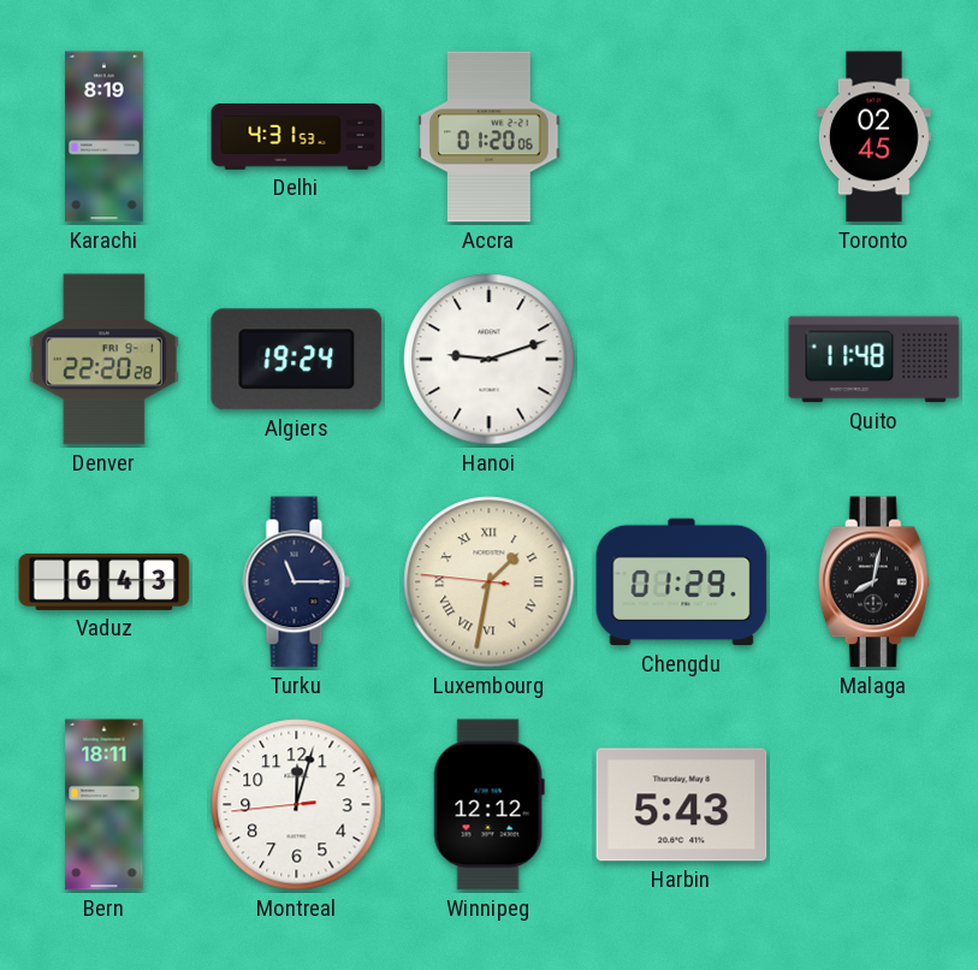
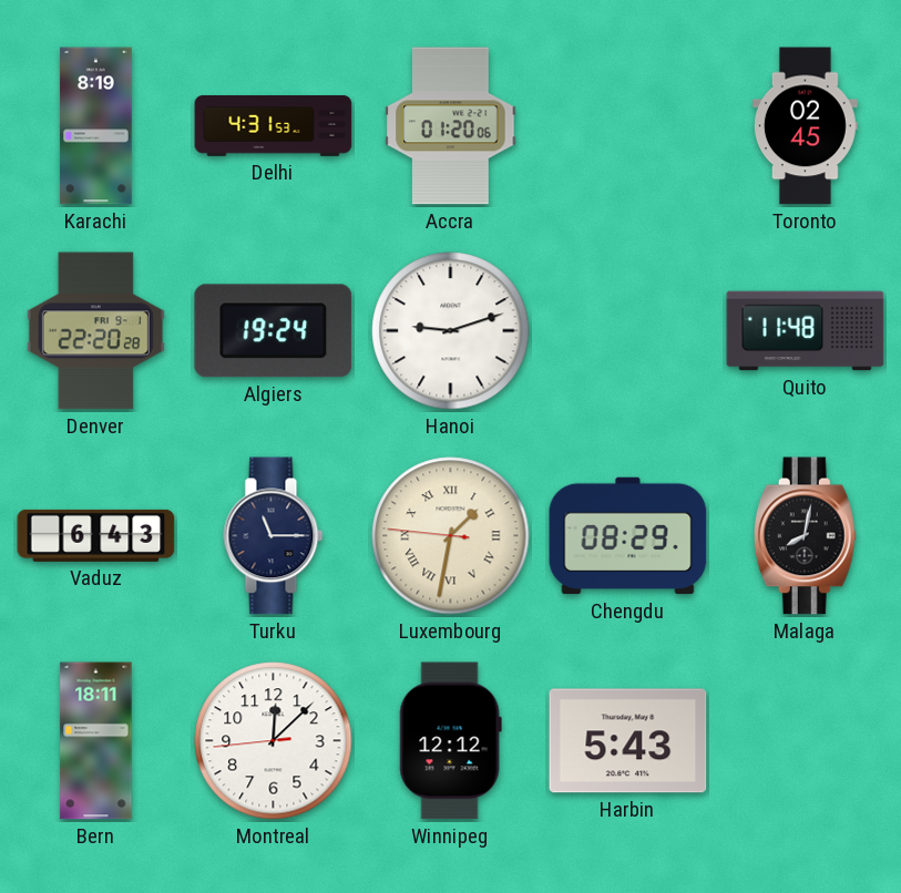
Chengdu: 01:29 -> 08:29 (628, 536)
Montreal: 12:02 -> 12:07 (274, 741)
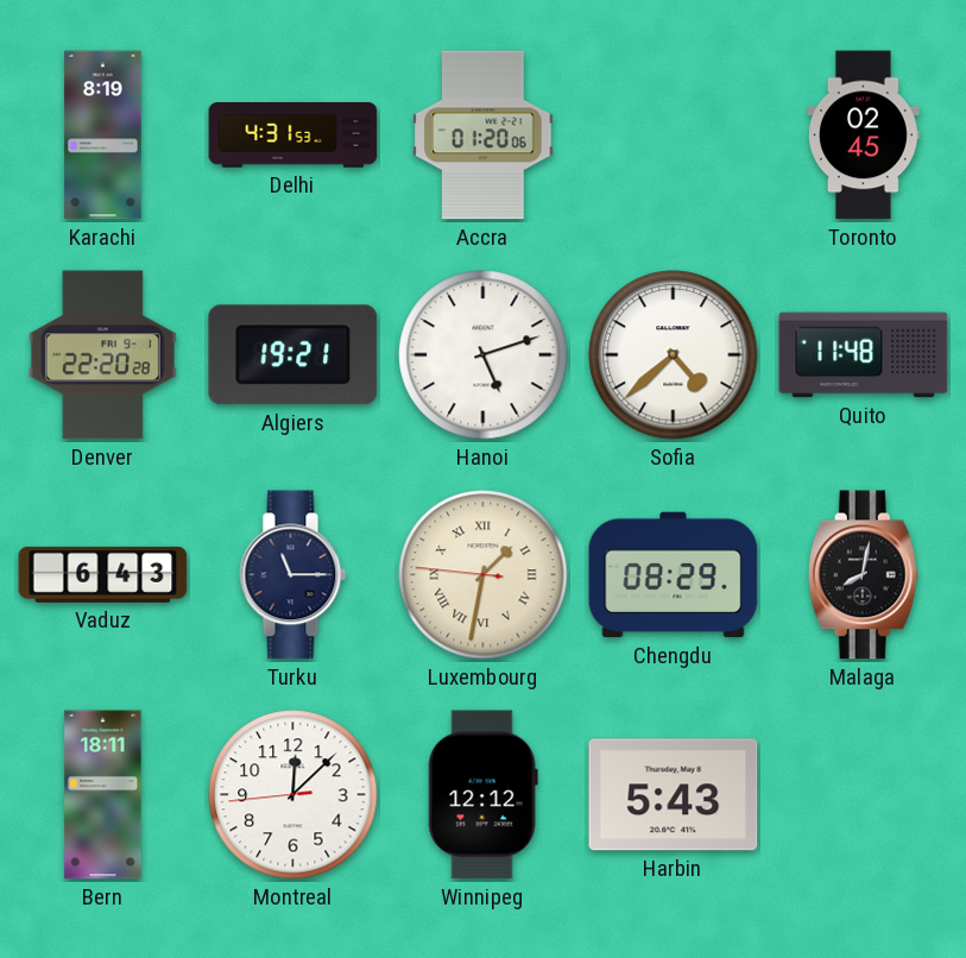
Algiers: 19:24 -> 19:21 (293, 355)
Hanoi: 9:12 -> 5:12 (484, 355)
Sofia: none -> 4:38 (674, 355)
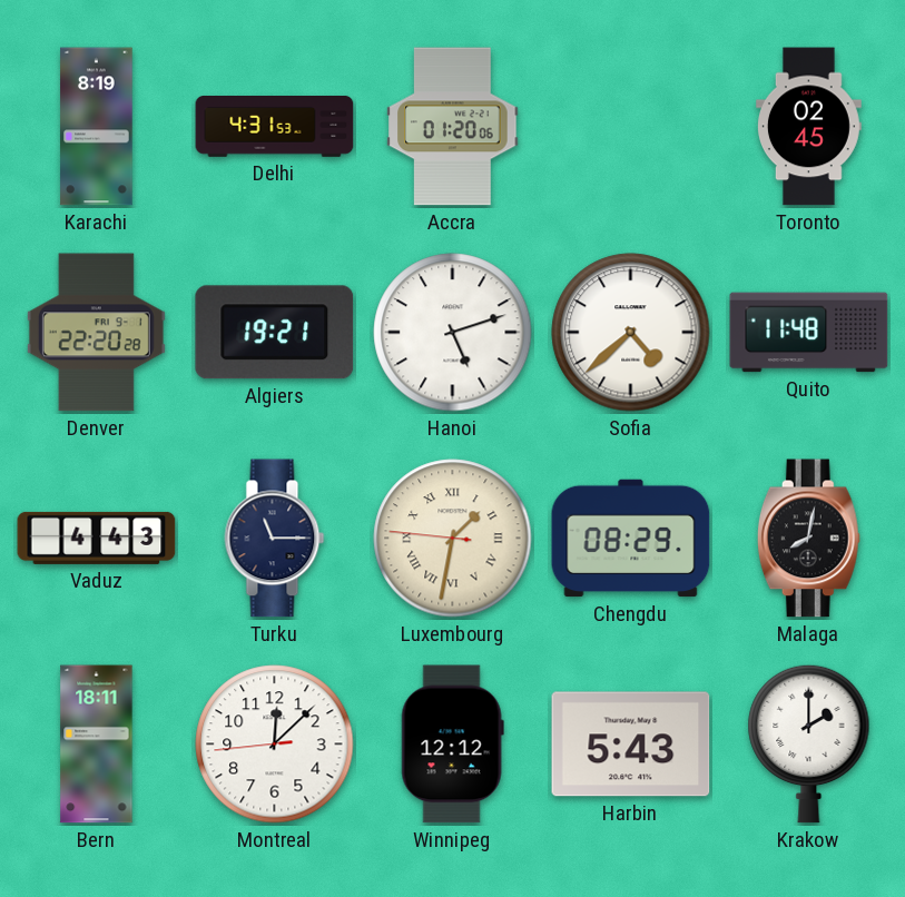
Vaduz: 6:43 -> 4:43 (97, 538)
Krakow: none -> 2:00 (809, 743)
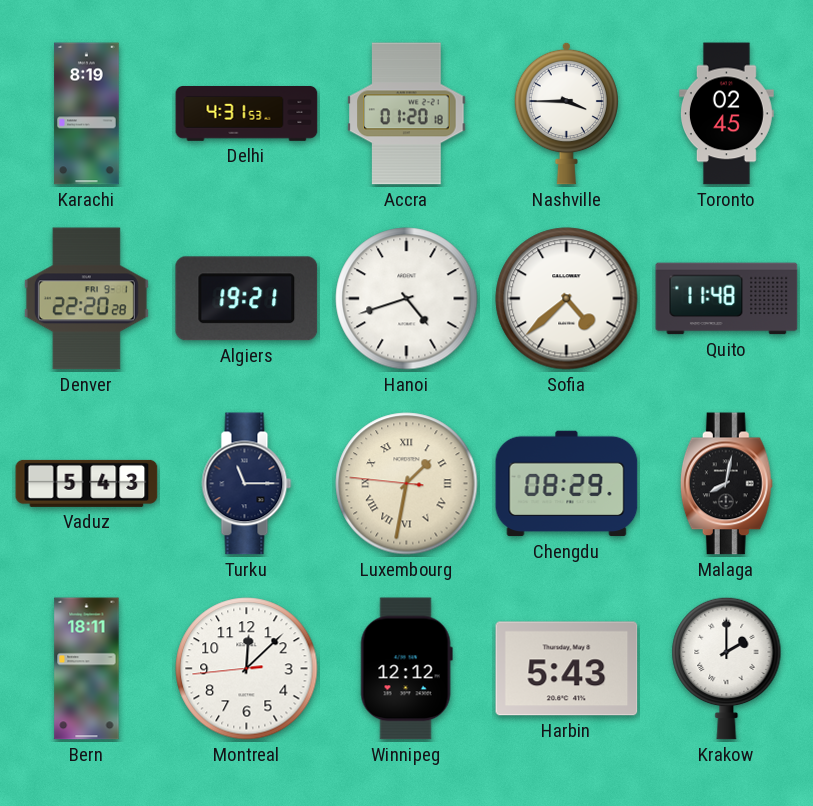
Accra: 01:20:06 -> 01:20:18 (407, 114)
Nashville: none -> 3:45 (566, 113)
Hanoi: 5:12 -> 4:42 (407, 299)
Vaduz: 4:43 -> 5:43 (87, 483)
